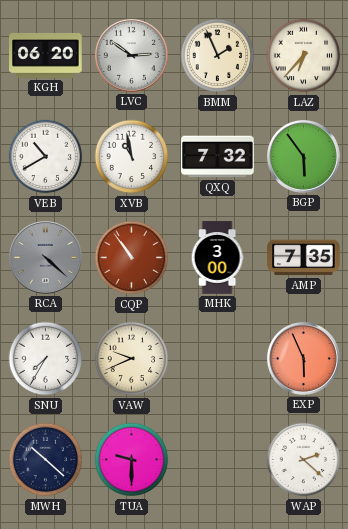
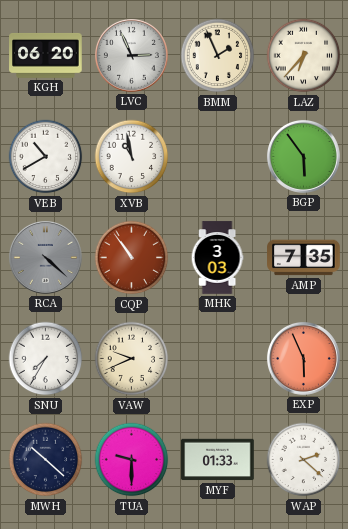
LVC: 2:51 -> 2:56 (131, 55)
QXQ: 7:32 -> none (218, 157)
MHK: 3:00 -> 3:03 (217, 258)
MYF: none -> 01:33 (218, 460)
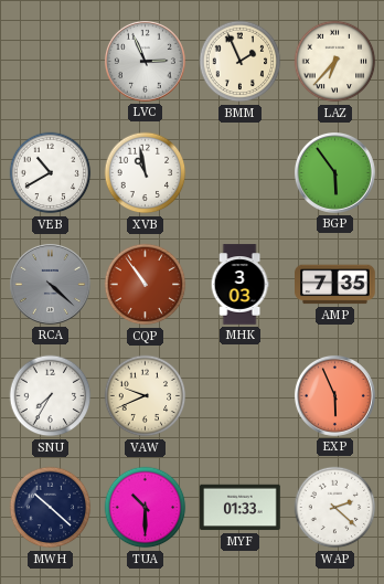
KGH: 06:20 -> none (46, 55)
TUA: 9:30 -> 10:30 (146, 508)
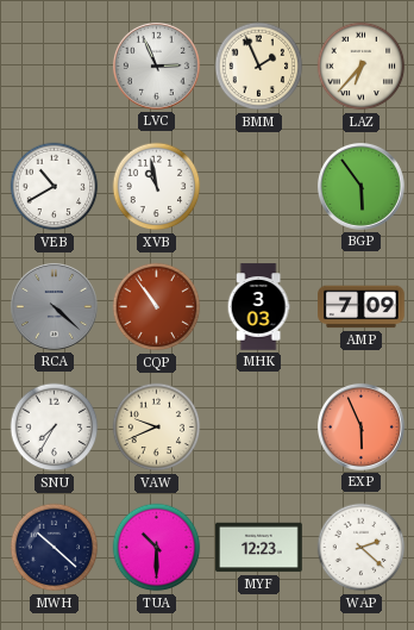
AMP: 7:35 -> 7:09 (362, 307)
MYF: 01:33 -> 12:23 (259, 548)
